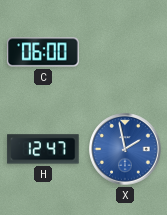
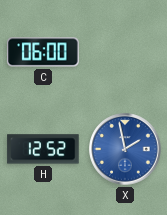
H: 12:47 -> 12:52 (43, 149)
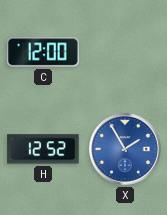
C: 06:00 -> 12:00 (43, 52)
X: 1:58 -> 1:55 (125, 149)
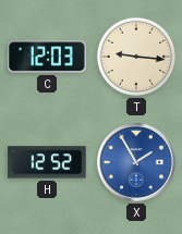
C: 12:00 -> 12:03 (47, 57)
T: none -> 9:16 (136, 57)
